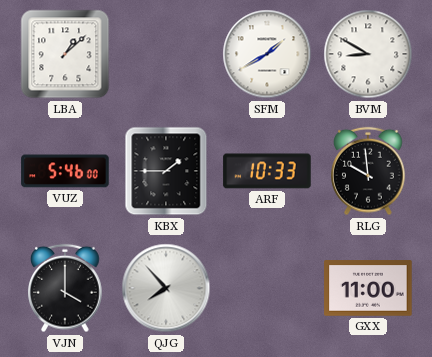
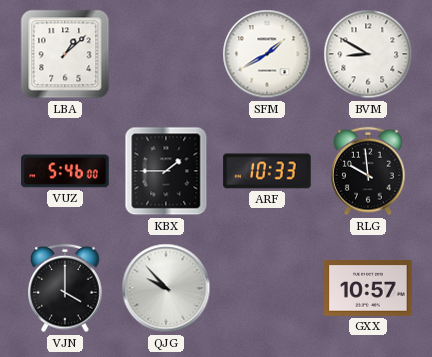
QJG: 7:53 -> 9:53 (166, 288)
GXX: 11:00 -> 10:57 (368, 288)
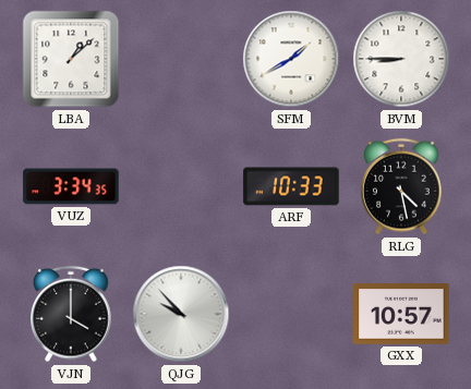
BVM: 8:50 -> 8:45 (401, 59)
VUZ: 5:46 -> 3:34 (71, 186)
KBX: 1:45 -> none (166, 171)
RLG: 9:59 -> 4:28 (401, 186)
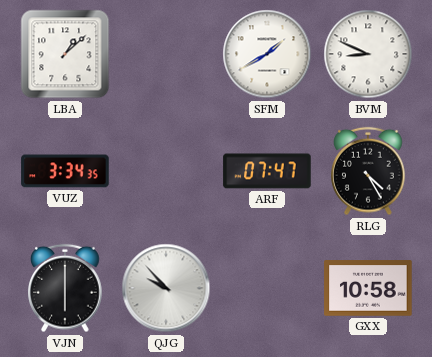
BVM: 8:45 -> 8:49 (368, 54)
ARF: 10:33 -> 07:47 (267, 171)
RLG: 4:28 -> 4:25 (368, 171)
VJN: 4:00 -> 6:00 (65, 288)
GXX: 10:57 -> 10:58 (368, 288)
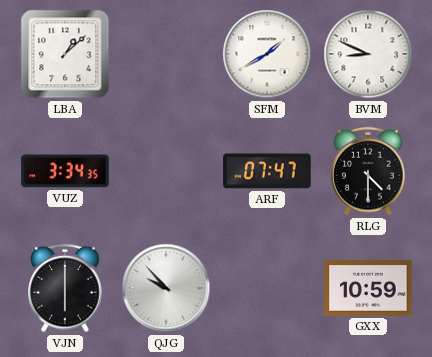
RLG: 4:25 -> 4:30 (368, 171)
GXX: 10:58 -> 10:59 (368, 288)
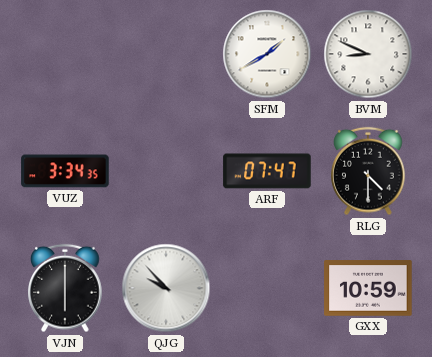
LBA: 1:08 -> none (65, 54)
